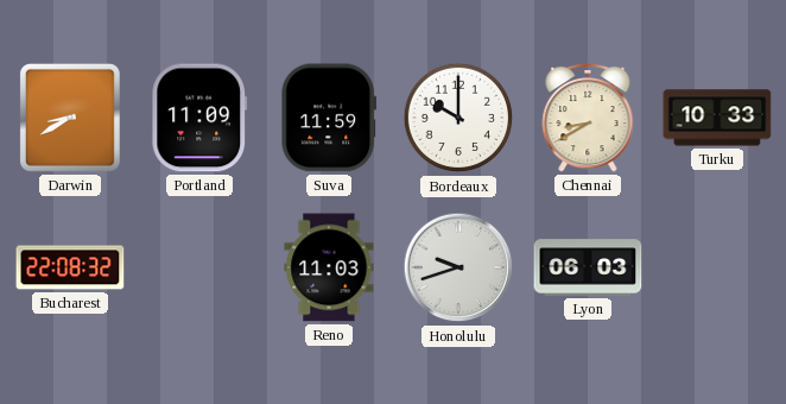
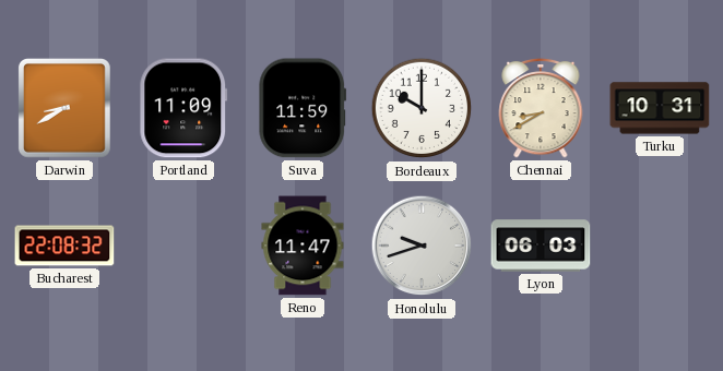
Turku: 10:33 -> 10:31 (660, 108)
Reno: 11:03 -> 11:47 (303, 246)
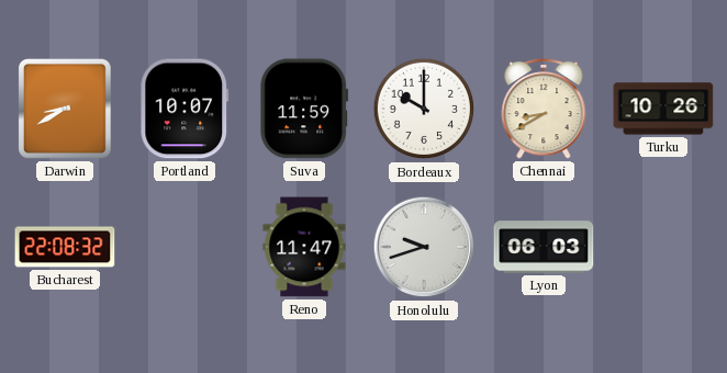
Portland: 11:09 -> 10:07 (184, 109)
Turku: 10:31 -> 10:26 (663, 109)
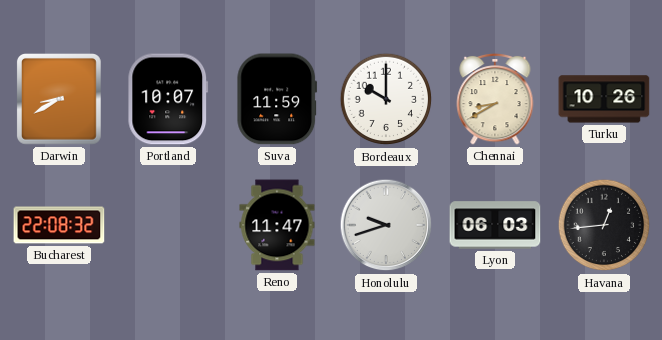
Havana: none -> 12:44 (604, 225)
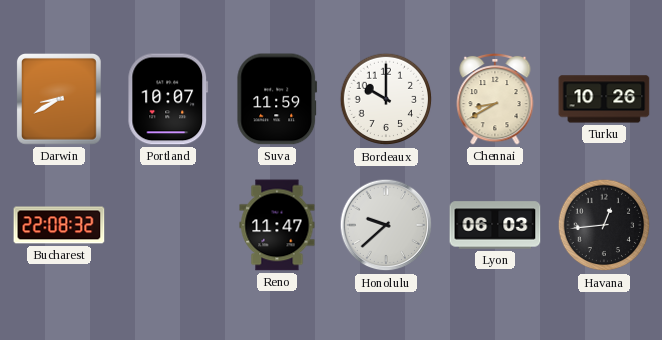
Honolulu: 9:42 -> 9:38 (386, 225)
